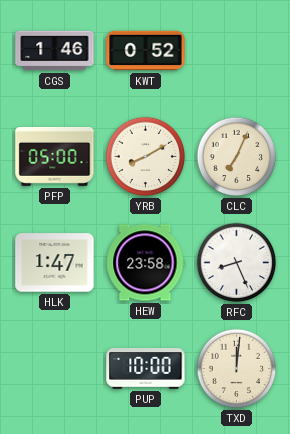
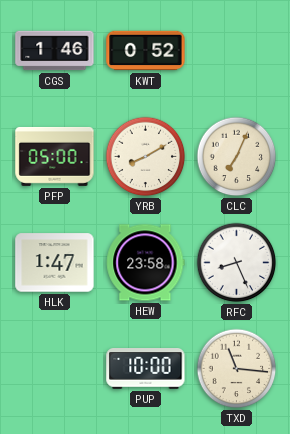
TXD: 12:01 -> 11:16 (237, 369)
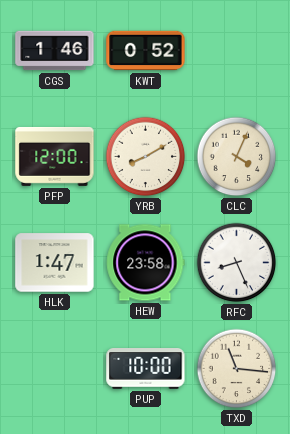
PFP: 05:00 -> 12:00 (55, 156)
CLC: 7:04 -> 4:04 (237, 157)
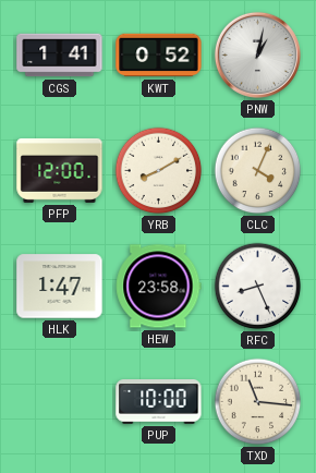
CGS: 1:46 -> 1:41 (60, 56)
PNW: none -> 1:02 (257, 54)
